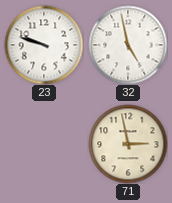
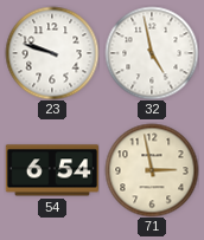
54: none -> 6:54 (51, 170)
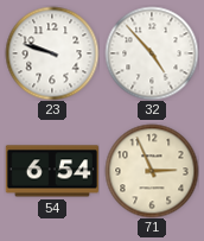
32: 4:58 -> 4:53 (152, 53)
71: 2:58 -> 2:56 (152, 171)
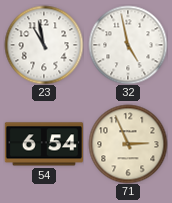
23: 9:48 -> 10:58 (44, 45)
32: 4:53 -> 4:58 (128, 45)
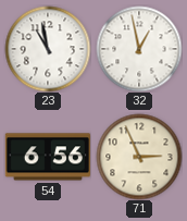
32: 4:58 -> 12:58 (139, 49)
54: 6:54 -> 6:56 (47, 157)
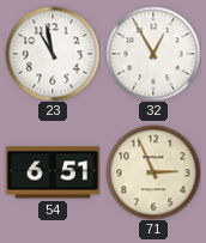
32: 12:58 -> 12:55 (153, 54)
54: 6:56 -> 6:51 (51, 172)
